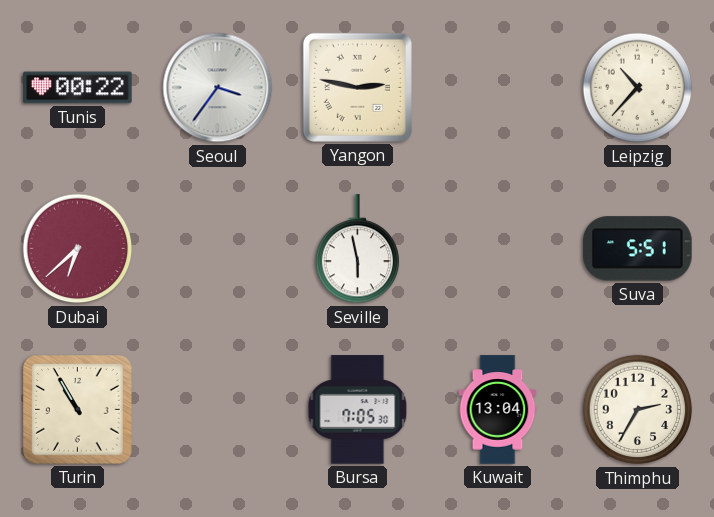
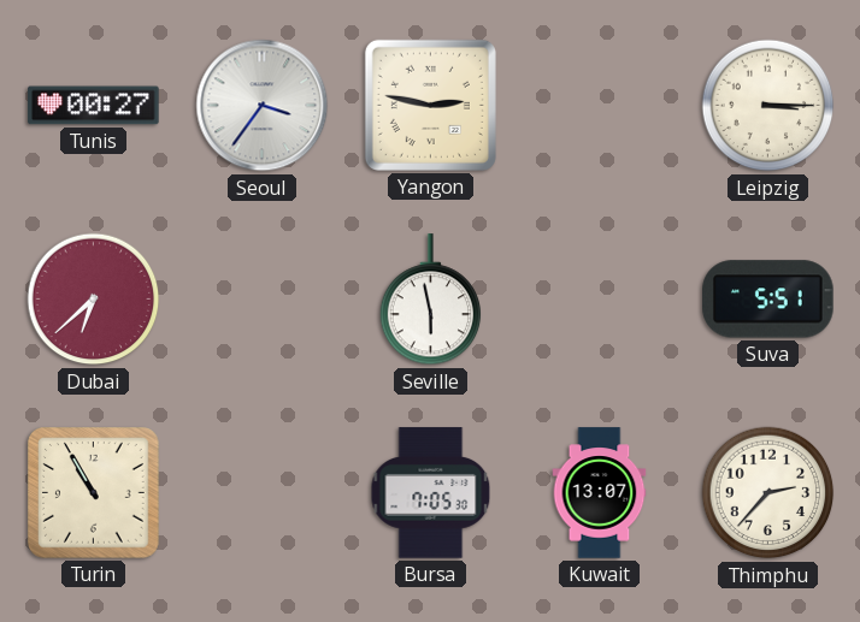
Tunis: 00:22 -> 00:27 (94, 106)
Leipzig: 10:37 -> 3:15 (768, 106)
Kuwait: 13:04 -> 13:07 (600, 493)
Thimphu: 2:35 -> 2:37 (768, 493)
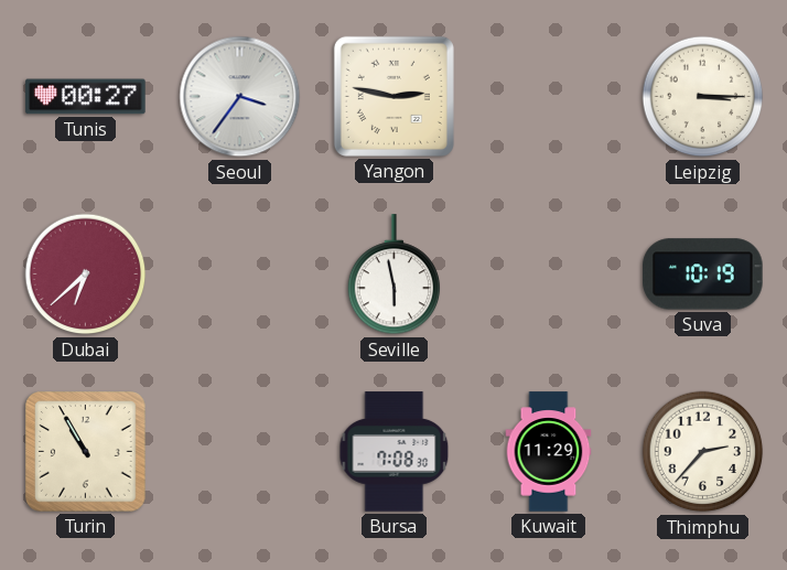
Suva: 5:51 -> 10:19 (703, 275)
Bursa: 7:05 -> 7:08 (395, 452)
Kuwait: 13:07 -> 11:29 (549, 452)
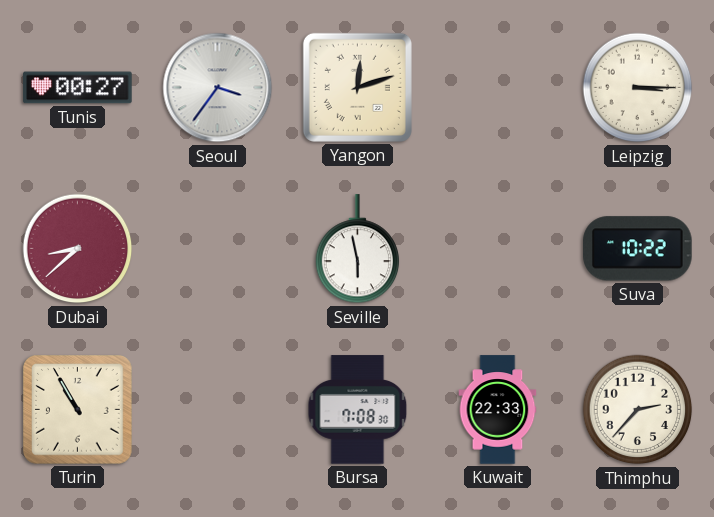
Yangon: 2:47 -> 12:12 (357, 87)
Dubai: 6:38 -> 8:38 (78, 249)
Suva: 10:19 -> 10:22 (638, 249)
Kuwait: 11:29 -> 22:33 (498, 410)
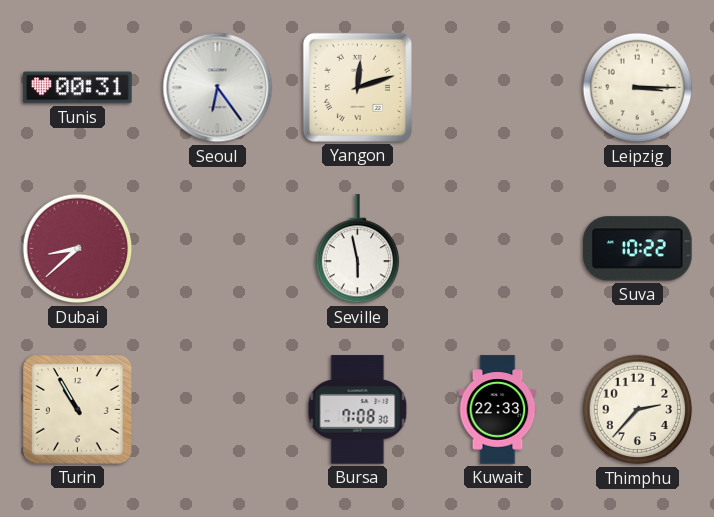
Tunis: 00:27 -> 00:31 (78, 88)
Seoul: 3:36 -> 6:24 (218, 88)
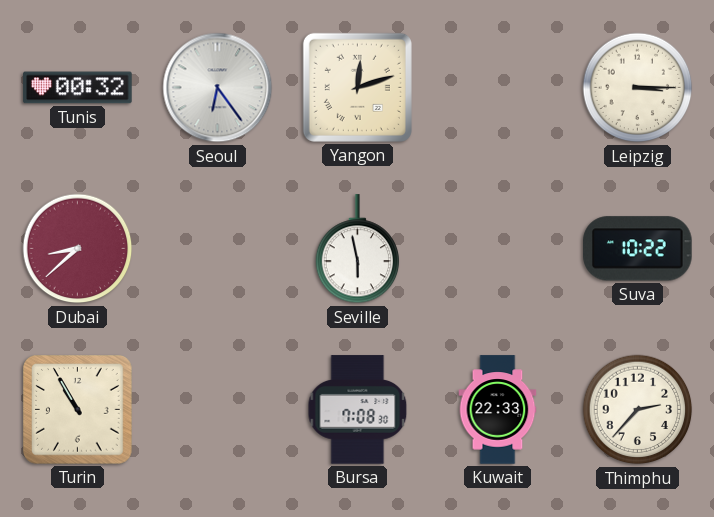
Tunis: 00:31 -> 00:32 (78, 88)
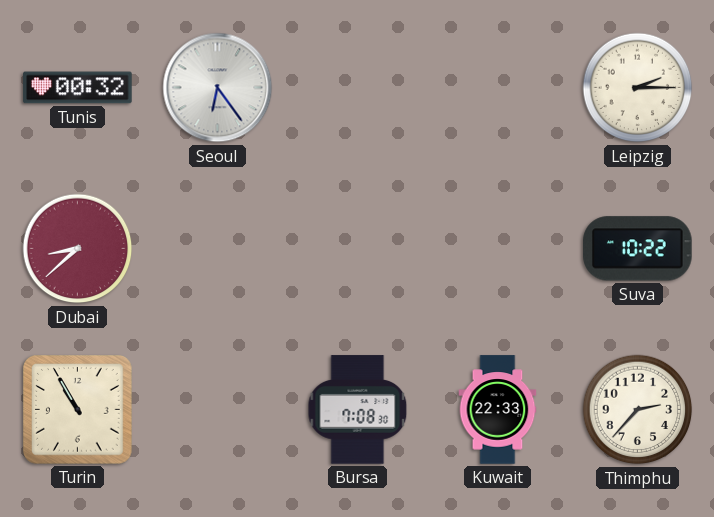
Yangon: 12:12 -> none (357, 87)
Leipzig: 3:15 -> 2:15 (638, 88)
Seville: 5:58 -> none (358, 249)
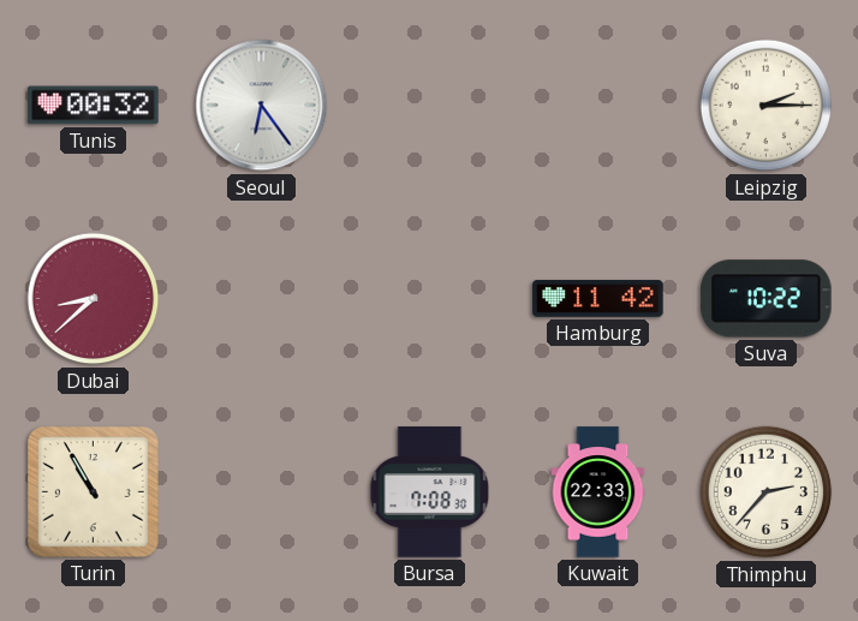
Hamburg: none -> 11:42 (598, 299)
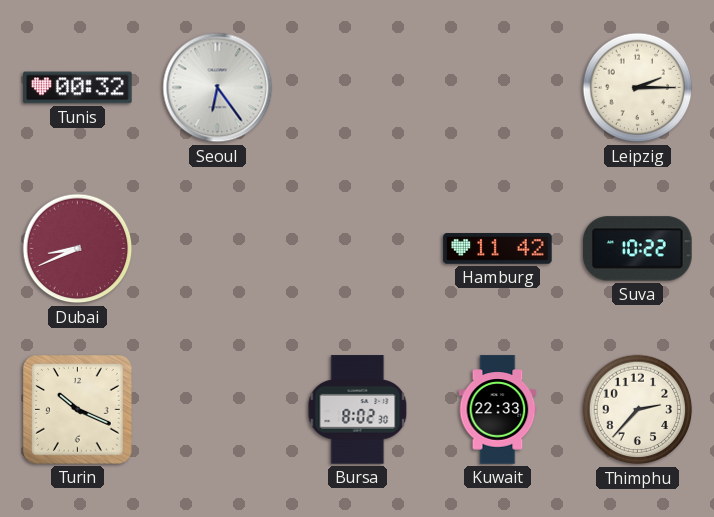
Dubai: 8:38 -> 8:41 (78, 249)
Turin: 10:55 -> 10:19 (78, 410)
Bursa: 7:08 -> 8:02 (358, 410)
